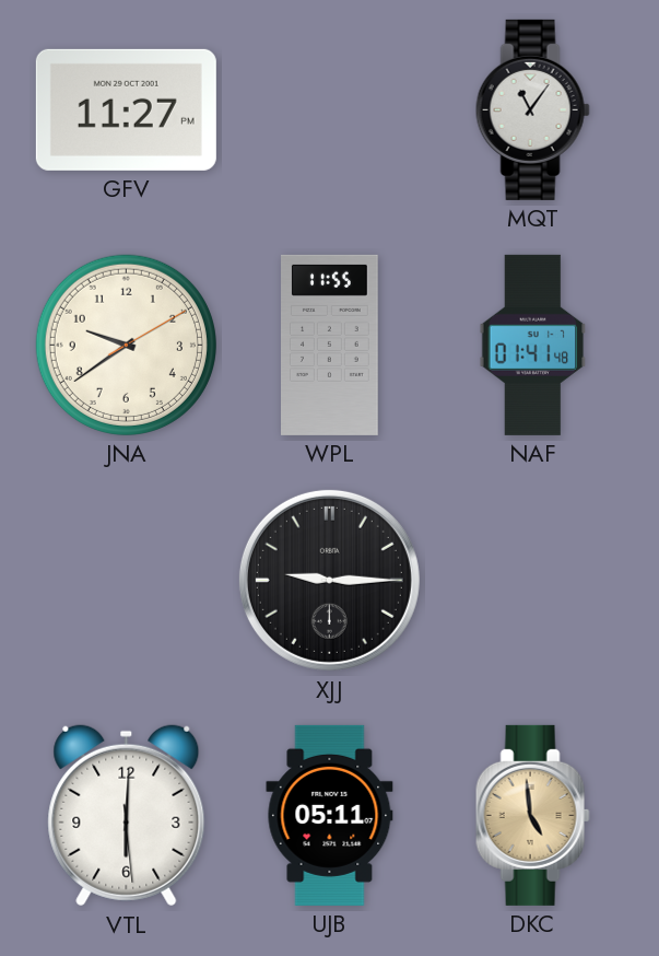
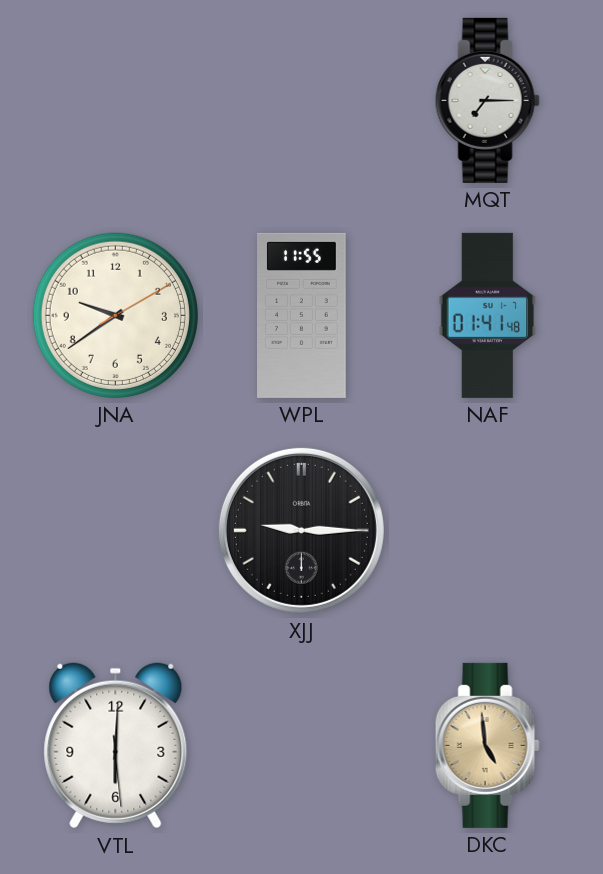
GFV: 11:27 -> none (126, 109)
MQT: 11:06 -> 7:15 (487, 100)
UJB: 05:11 -> none (330, 815)
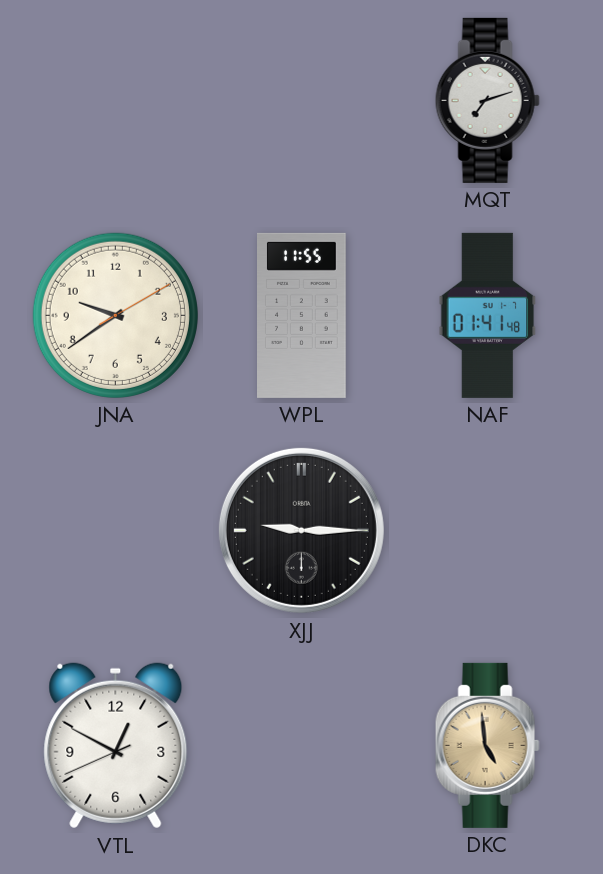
MQT: 7:15 -> 7:12 (487, 100)
VTL: 6:00 -> 12:49 (116, 746)
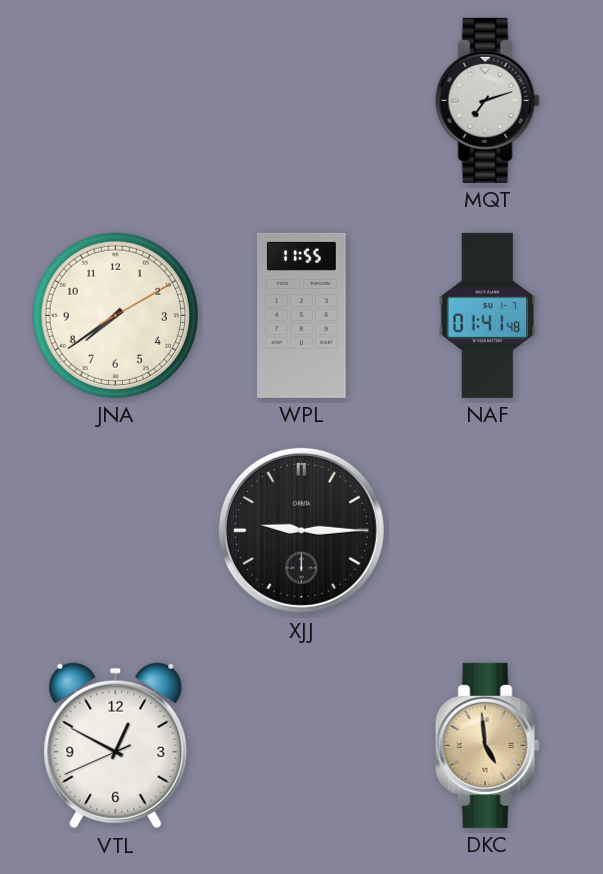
JNA: 9:39 -> 7:39 (115, 315)
